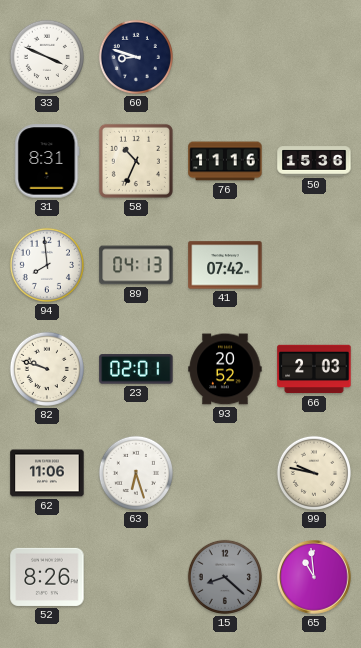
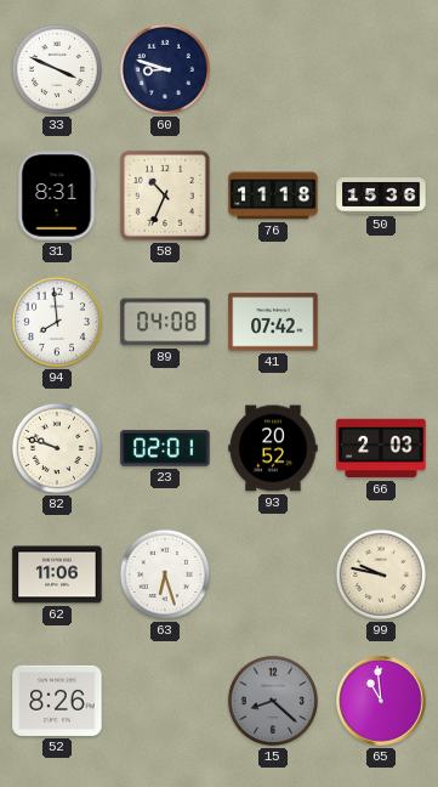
76: 11:16 -> 11:18 (273, 196)
89: 04:13 -> 04:08 (165, 322)
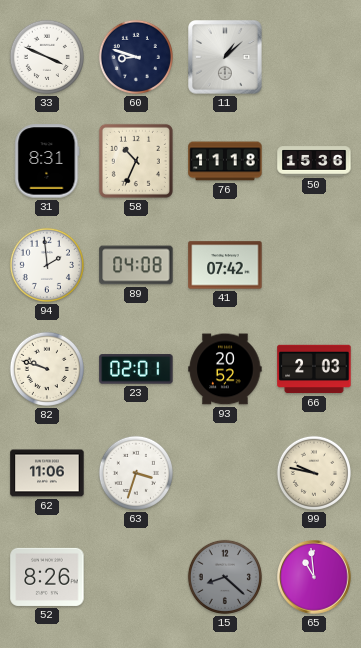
11: none -> 1:08 (225, 57)
94: 7:59 -> 1:59 (47, 265)
63: 6:27 -> 3:33 (136, 473)
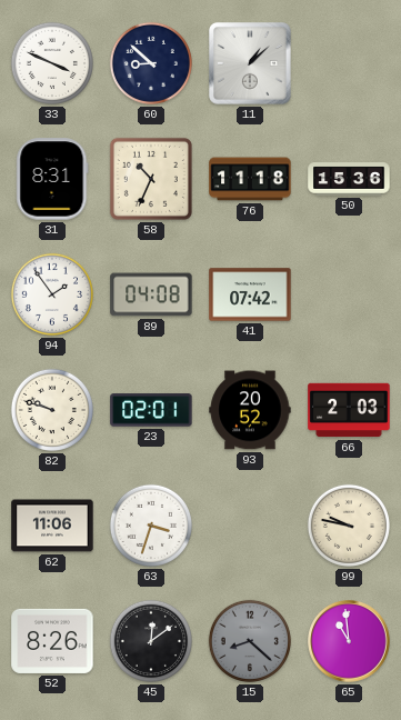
60: 8:48 -> 8:52 (151, 63)
94: 1:59 -> 1:54 (52, 294)
45: none -> 12:09 (151, 641)
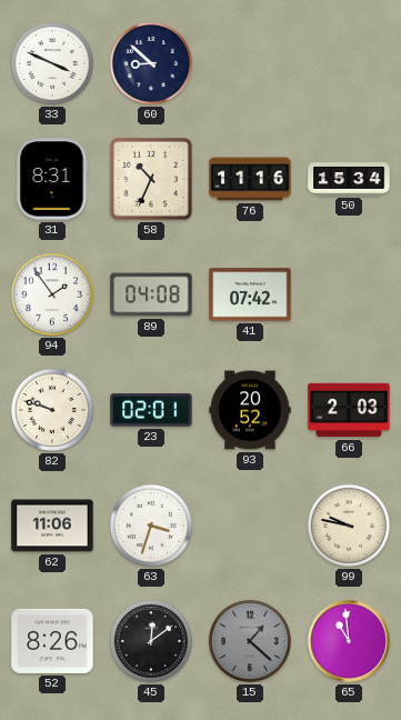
11: 1:08 -> none (250, 63)
76: 11:18 -> 11:16 (250, 179)
50: 15:36 -> 15:34 (349, 179)
15: 8:22 -> 1:22 (250, 641)
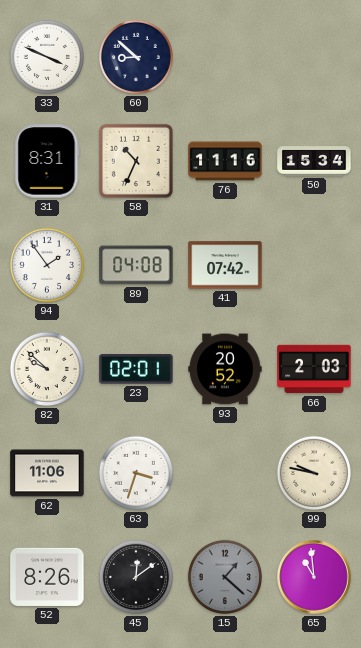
82: 9:48 -> 9:52 (47, 369)
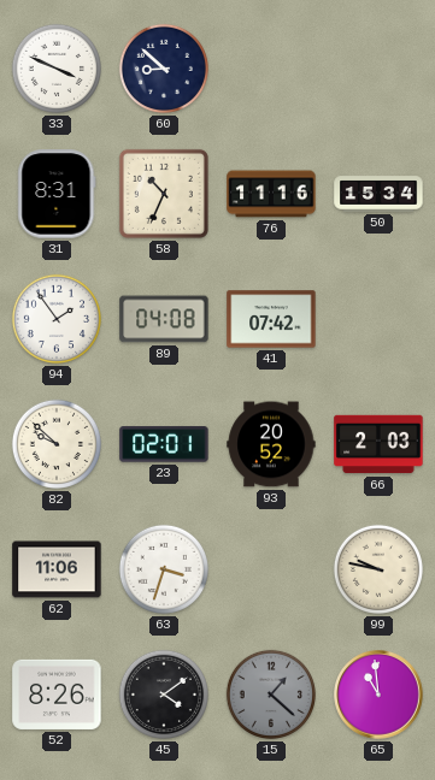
45: 12:09 -> 4:09 (164, 695)
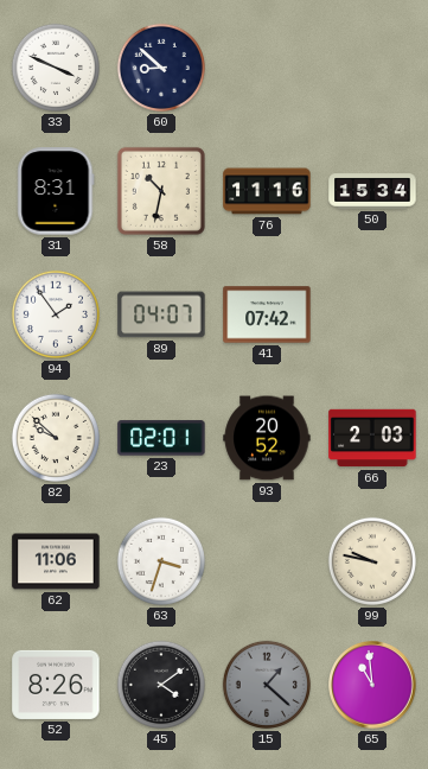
58: 10:34 -> 10:32 (161, 191)
89: 04:08 -> 04:07 (161, 314)
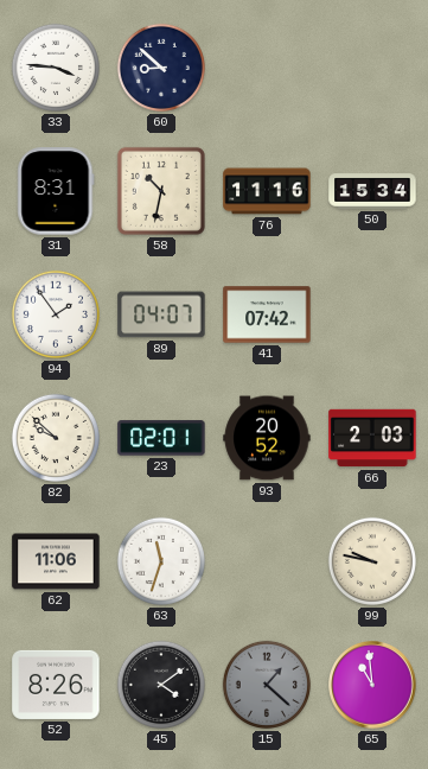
33: 3:49 -> 3:46 (56, 68)
63: 3:33 -> 11:33 (161, 561)
